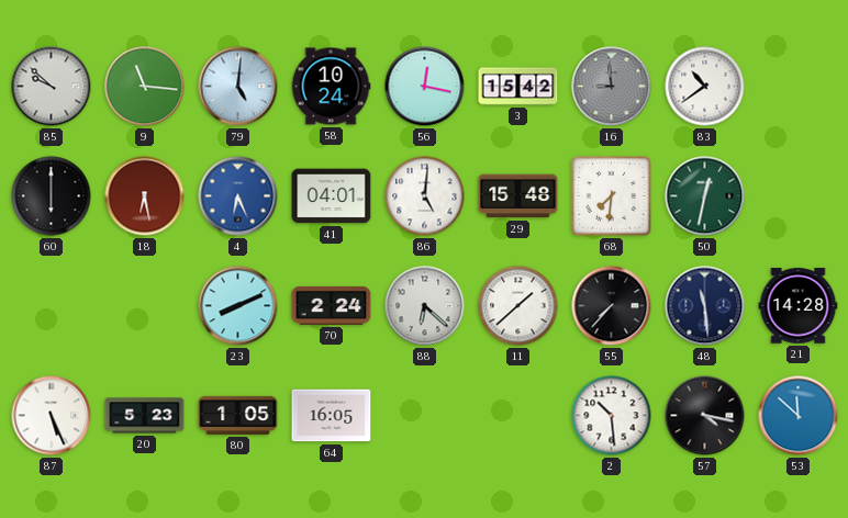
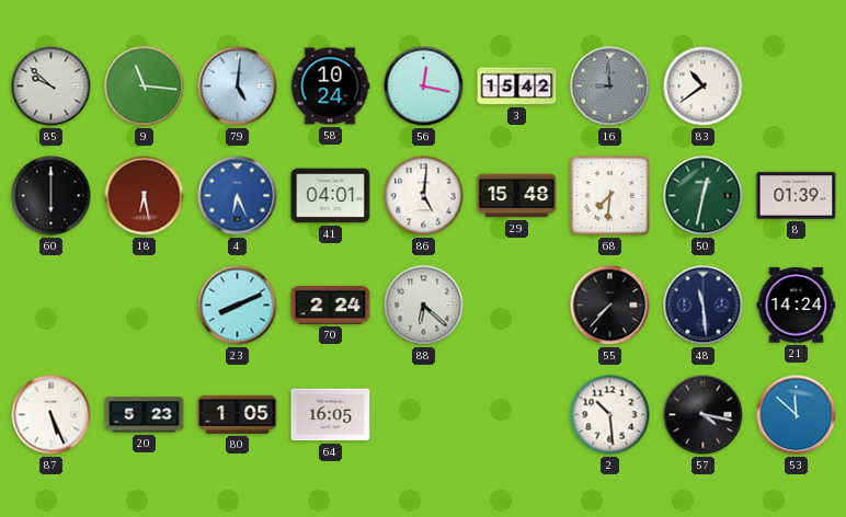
8: none -> 01:39 (797, 196)
11: 1:38 -> none (518, 306)
21: 14:28 -> 14:24 (797, 306)
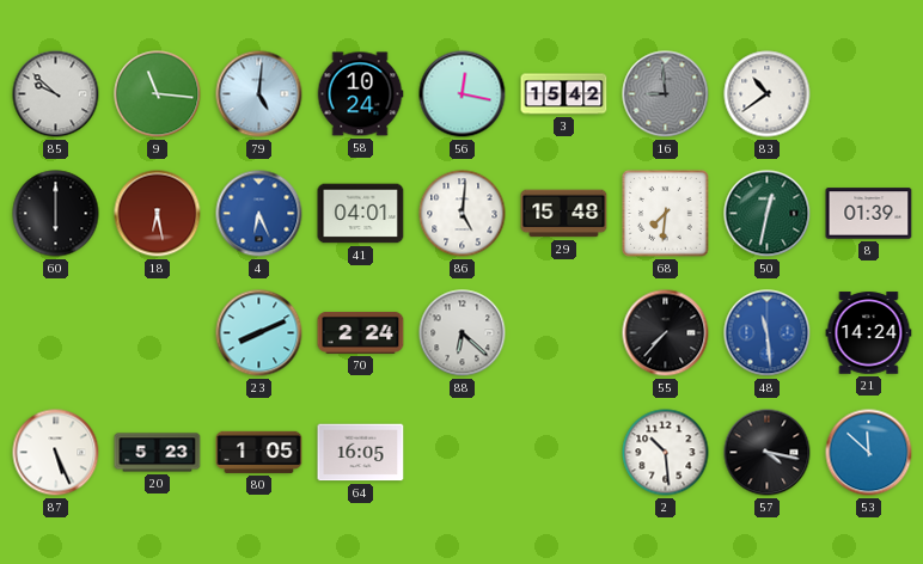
48 dial: navy -> blue (768, 333)
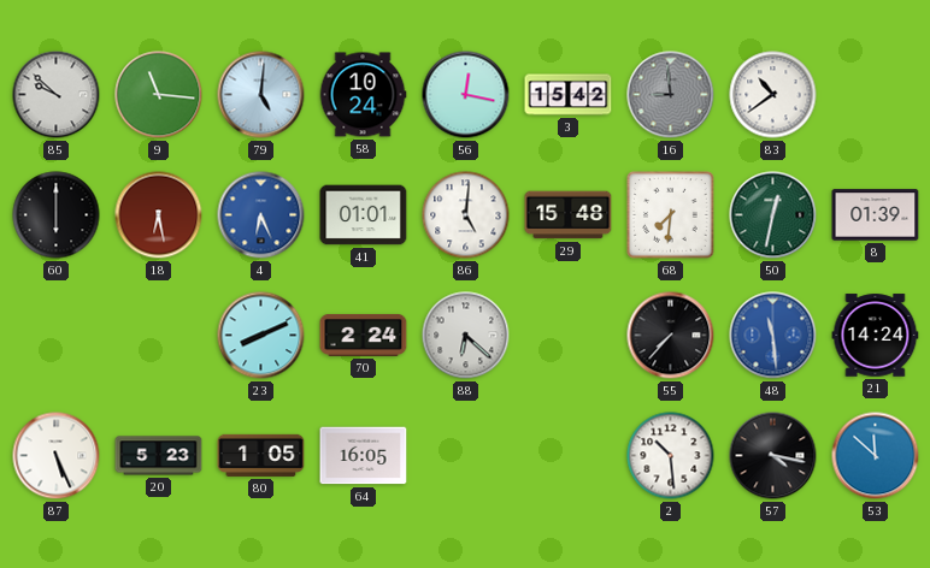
41: 04:01 -> 01:01 (364, 215)
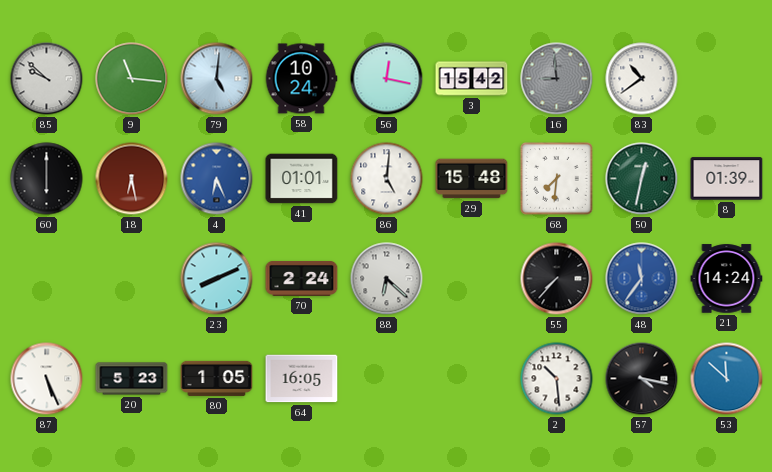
48: 11:29 -> 11:36 (642, 279)
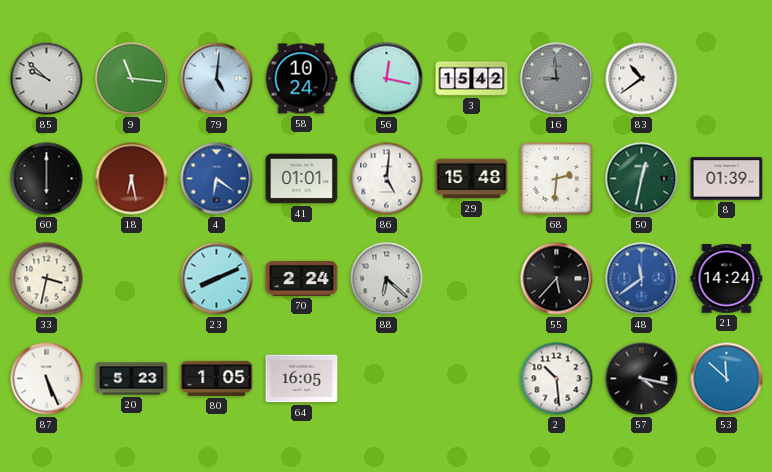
4: 6:26 -> 6:21 (217, 179)
68: 7:31 -> 2:31 (557, 179)
33: none -> 3:32 (47, 279)
55: 7:37 -> 5:37 (557, 279)
48: 11:36 -> 11:39 (642, 279)
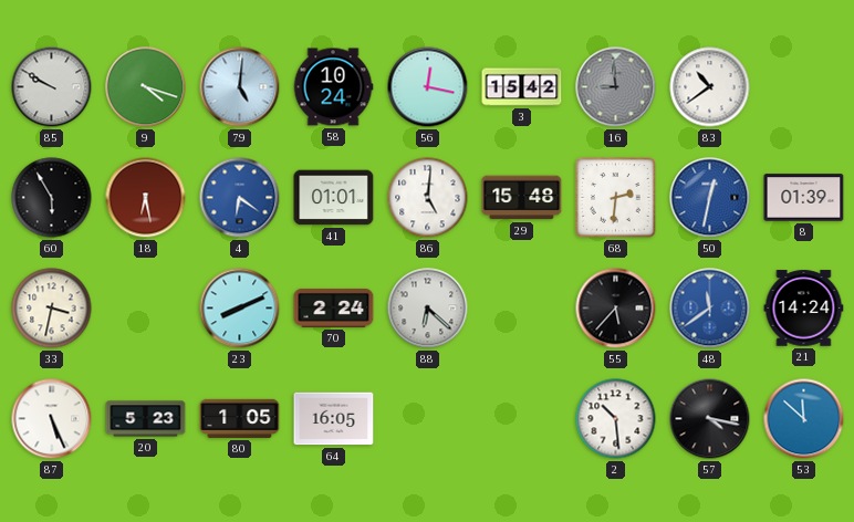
85: 9:52 -> 9:50 (52, 87)
9: 11:16 -> 4:18 (146, 87)
60: 6:00 -> 5:55 (52, 198)
50 dial: green -> blue (710, 198)
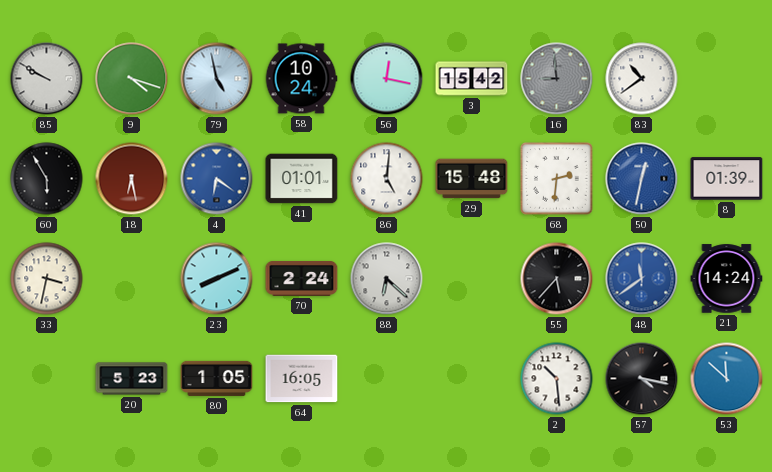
79: 5:01 -> 4:58 (217, 79)
87: 5:26 -> none (52, 419)
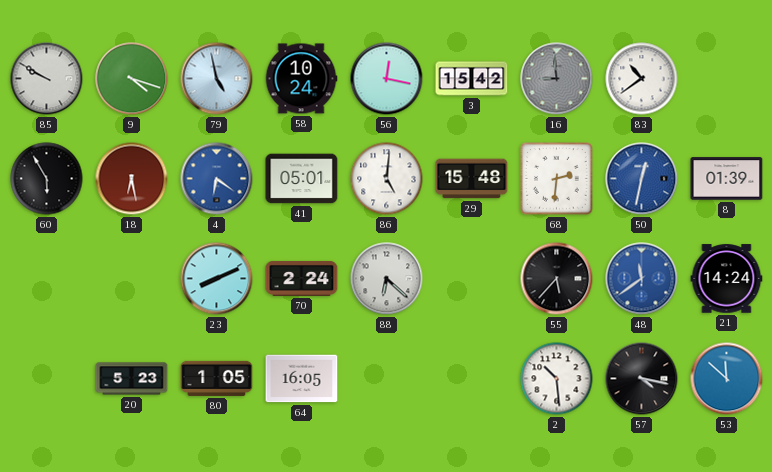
41: 01:01 -> 05:01 (302, 179)
33: 3:32 -> none (47, 279)
